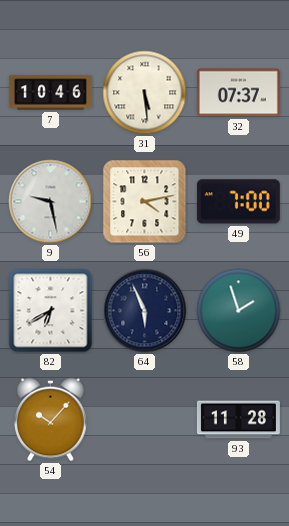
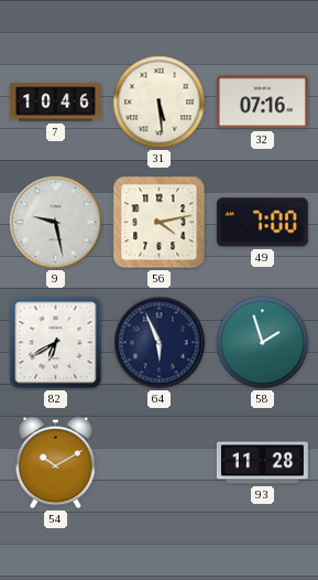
32: 07:37 -> 07:16 (262, 103)
54: 10:07 -> 10:10 (56, 463)
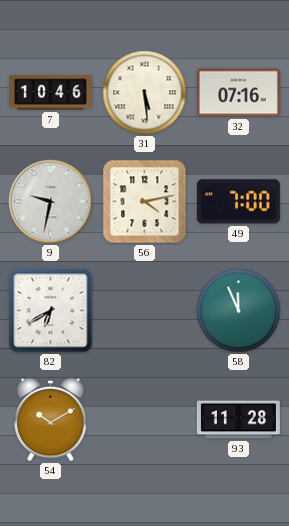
9: 9:28 -> 9:32 (51, 202)
64: 5:56 -> none (160, 343)
58: 1:57 -> 11:56 (239, 311)
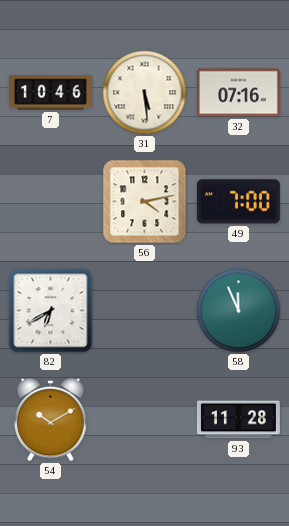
9: 9:32 -> none (51, 202)
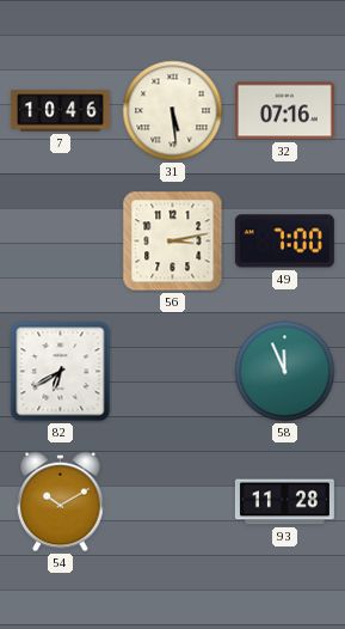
56: 4:13 -> 3:13 (173, 242)
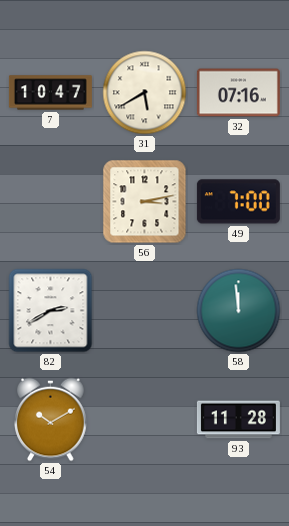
7: 10:46 -> 10:47 (50, 93)
31: 5:29 -> 5:40 (145, 93)
82: 6:40 -> 2:40 (51, 311)
58: 11:56 -> 11:59 (239, 311)
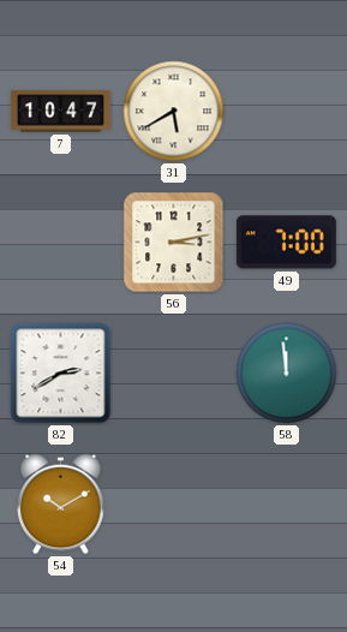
32: 07:16 -> none (238, 93)
93: 11:28 -> none (238, 420)
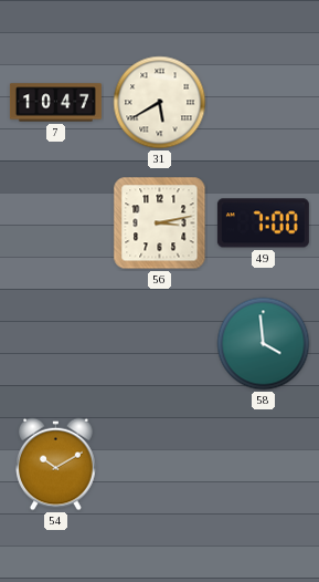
82: 2:40 -> none (61, 374)
58: 11:59 -> 3:59 (264, 344)
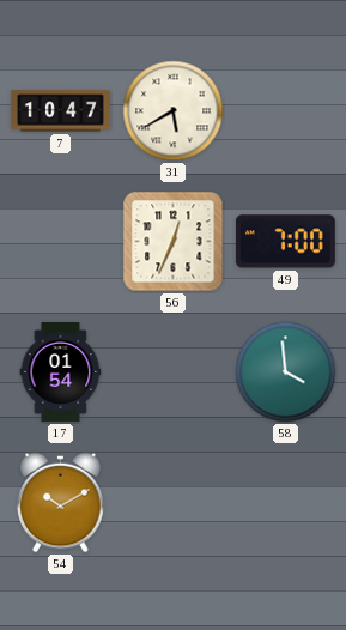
56: 3:13 -> 12:34 (174, 242)
17: none -> 01:54 (61, 371)
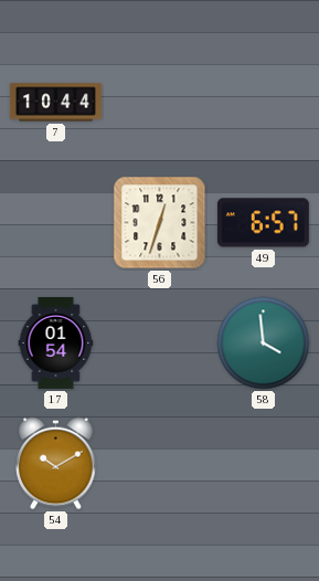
7: 10:47 -> 10:44 (55, 103)
31: 5:40 -> none (174, 111)
56: 12:34 -> 12:33 (160, 223)
49: 7:00 -> 6:57 (263, 223)
